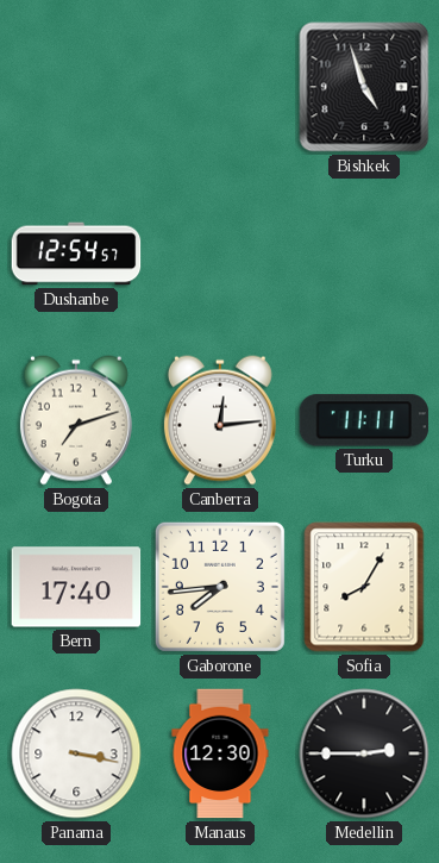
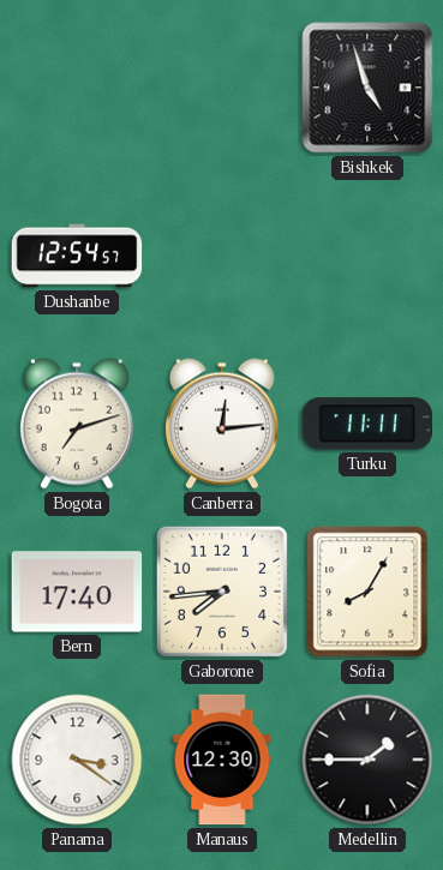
Panama: 3:17 -> 3:21 (77, 760)
Medellin: 2:45 -> 1:45 (367, 760)
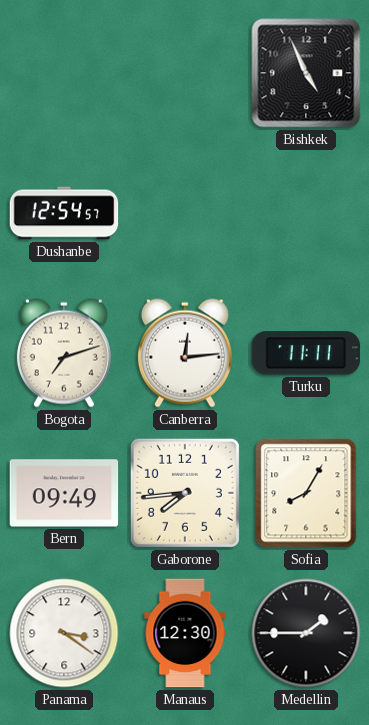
Bishkek: 4:57 -> 4:56 (306, 73)
Bern: 17:40 -> 09:49 (64, 493)
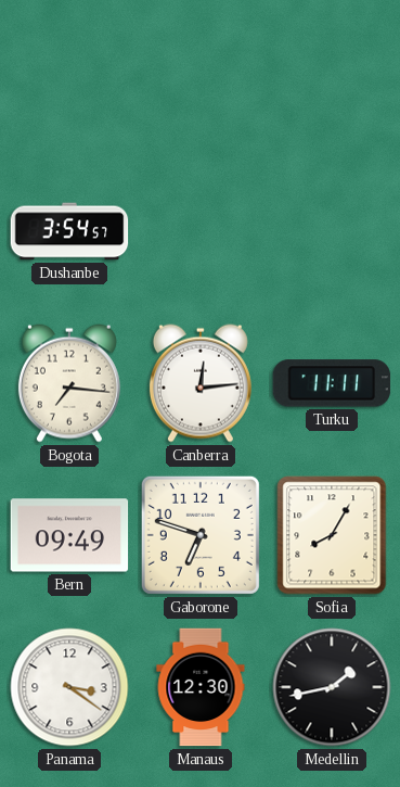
Bishkek: 4:56 -> none (306, 73)
Dushanbe: 12:54 -> 3:54 (69, 231)
Bogota: 7:12 -> 7:16 (69, 383)
Gaborone: 7:44 -> 6:48 (201, 535)
Medellin: 1:45 -> 1:43 (332, 687)
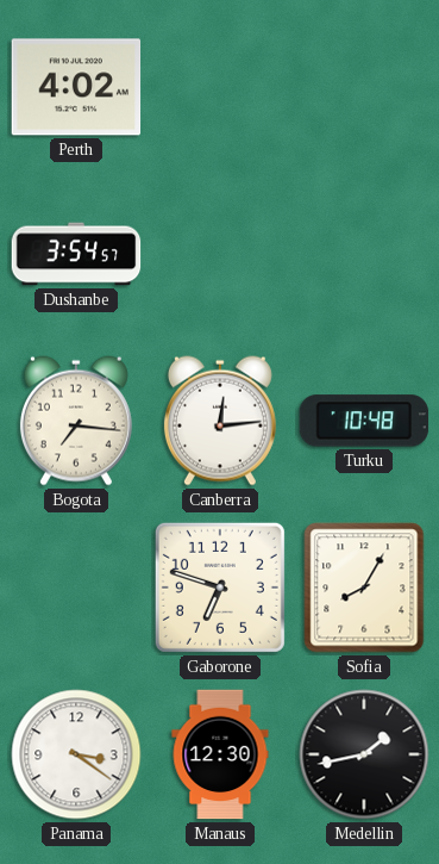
Perth: none -> 4:02 (76, 87)
Turku: 11:11 -> 10:48 (364, 421)
Bern: 09:49 -> none (69, 535)
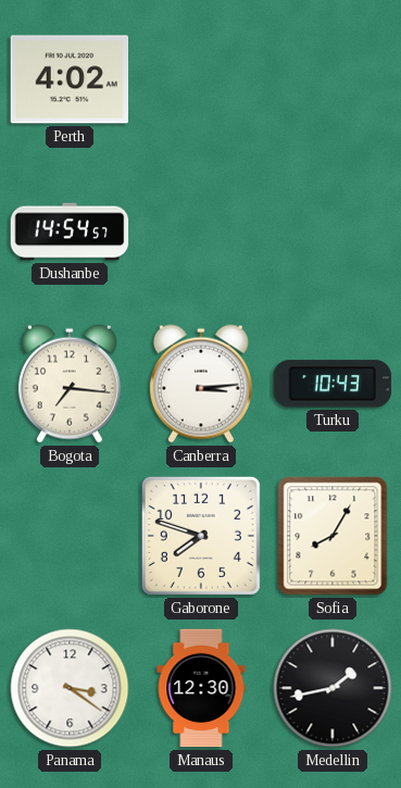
Dushanbe: 3:54 -> 14:54 (70, 232)
Canberra: 12:14 -> 3:14 (201, 384)
Turku: 10:48 -> 10:43 (333, 384)
Gaborone: 6:48 -> 7:48 (201, 536)
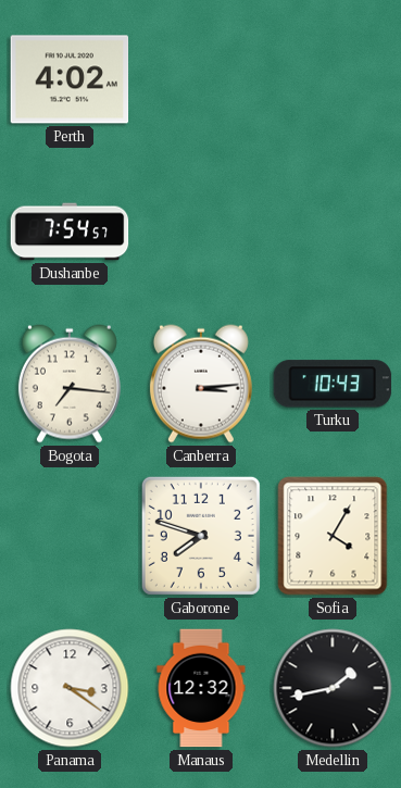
Dushanbe: 14:54 -> 7:54 (70, 232)
Sofia: 8:05 -> 4:05 (333, 536)
Manaus: 12:30 -> 12:32 (201, 688)
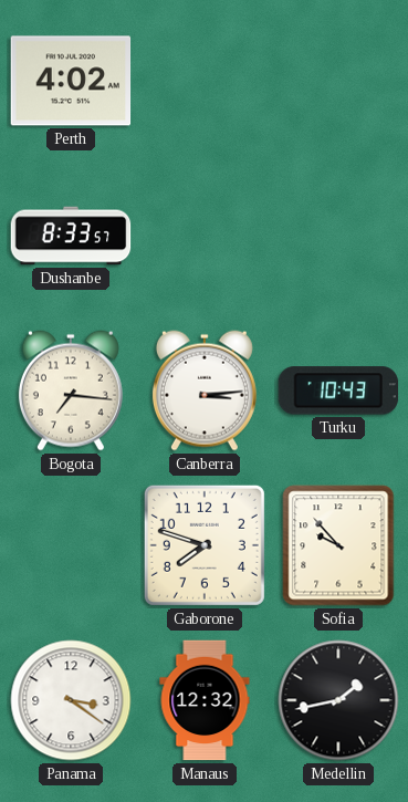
Dushanbe: 7:54 -> 8:33 (71, 236)
Sofia: 4:05 -> 9:53 (338, 545)
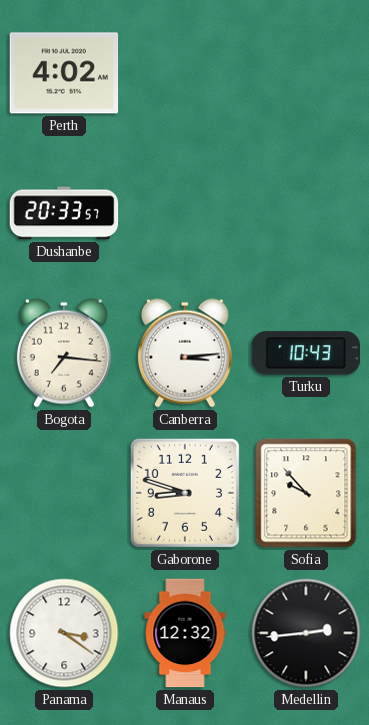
Dushanbe: 8:33 -> 20:33 (64, 213)
Gaborone: 7:48 -> 8:48 (185, 493)
Medellin: 1:43 -> 2:44 (306, 633)
